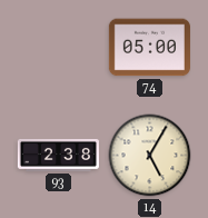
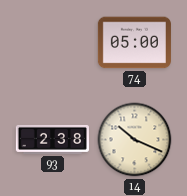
14: 5:05 -> 10:19 (135, 140)
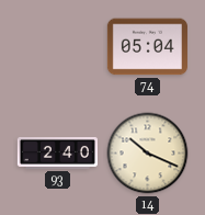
74: 05:00 -> 05:04 (147, 47)
93: 2:38 -> 2:40 (57, 152)
